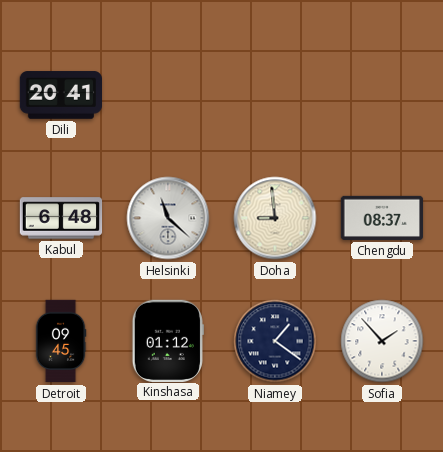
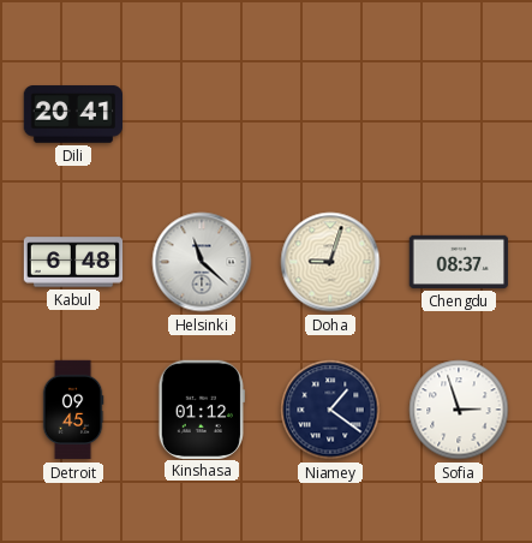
Doha: 8:59 -> 9:03 (330, 262)
Sofia: 1:53 -> 2:57 (459, 410)
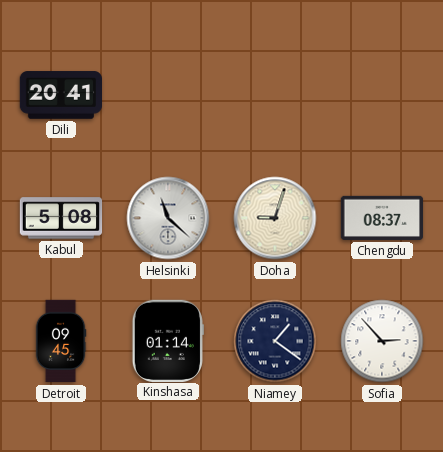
Kabul: 6:48 -> 5:08 (61, 218)
Kinshasa: 01:12 -> 01:14 (168, 340)
Sofia: 2:57 -> 2:53 (382, 341)
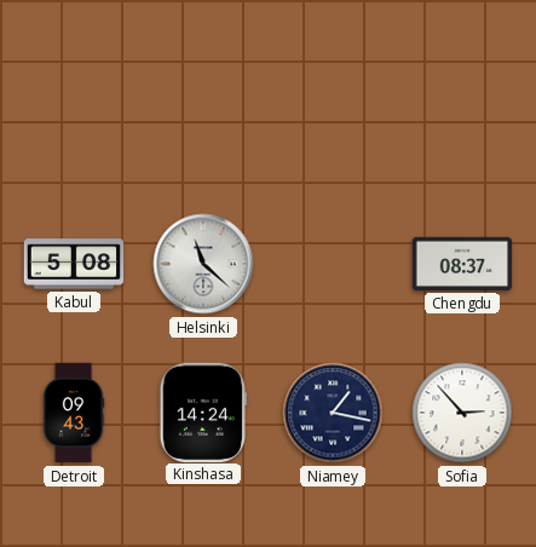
Dili: 20:41 -> none (60, 95)
Doha: 9:03 -> none (275, 218)
Detroit: 09:45 -> 09:43 (74, 413)
Kinshasa: 01:14 -> 14:24 (203, 411)
Niamey: 1:21 -> 1:17 (333, 413)
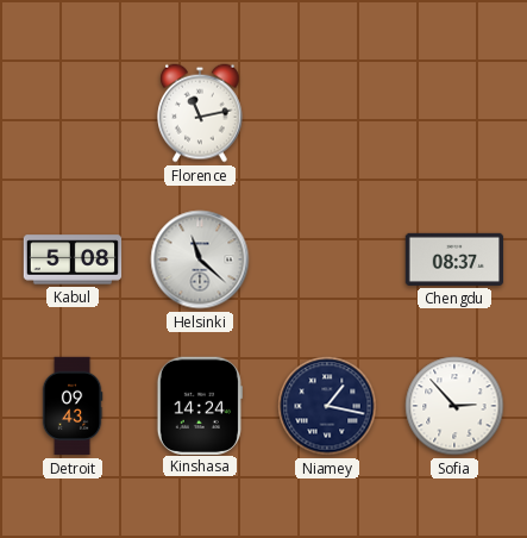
Florence: none -> 11:13 (201, 113)
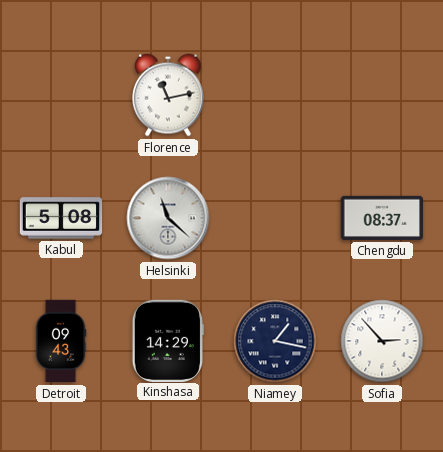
Kinshasa: 14:24 -> 14:29 (168, 340)
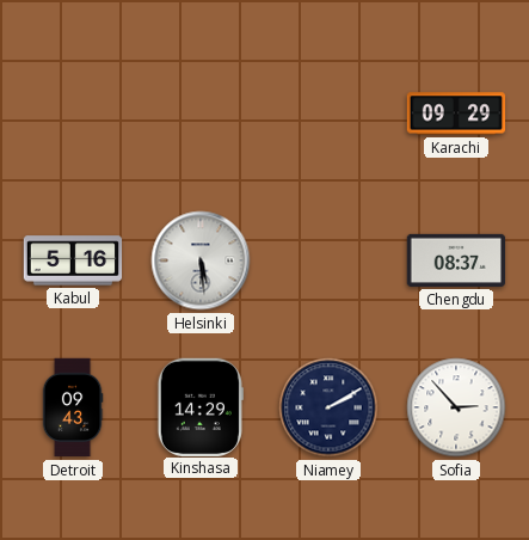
Florence: 11:13 -> none (169, 95)
Karachi: none -> 09:29 (456, 113)
Kabul: 5:08 -> 5:16 (73, 260)
Helsinki: 11:22 -> 5:29 (201, 260)
Niamey: 1:17 -> 2:10 (328, 407)
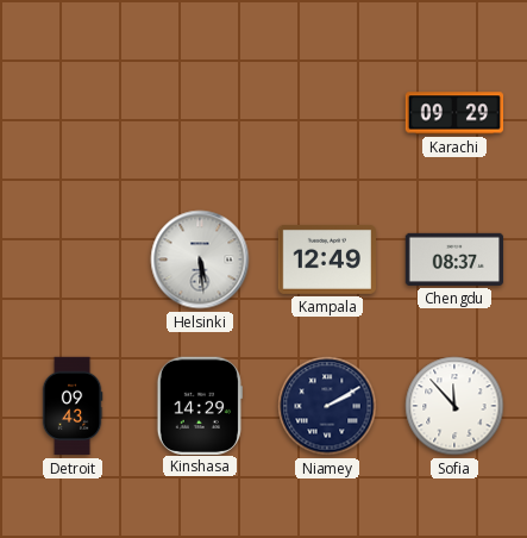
Kabul: 5:16 -> none (73, 260)
Kampala: none -> 12:49 (327, 259)
Sofia: 2:53 -> 11:53 (454, 406)
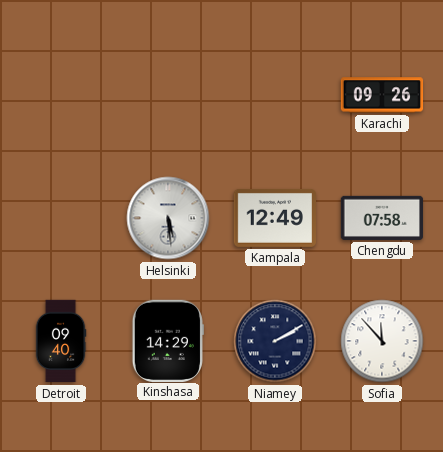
Karachi: 09:29 -> 09:26 (382, 95)
Chengdu: 08:37 -> 07:58 (382, 218)
Detroit: 09:43 -> 09:40 (61, 341)
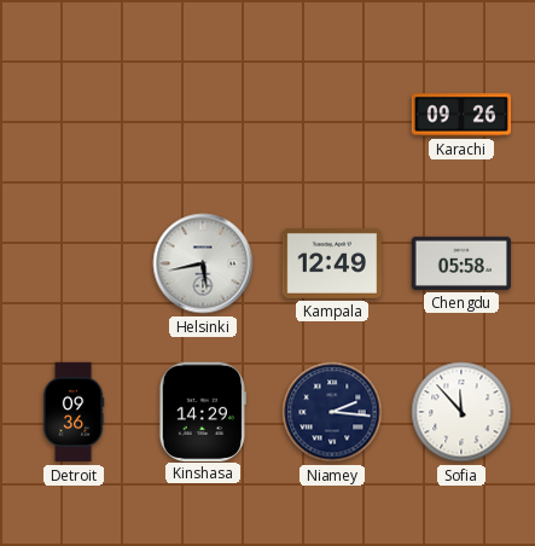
Helsinki: 5:29 -> 5:43 (203, 263)
Chengdu: 07:58 -> 05:58 (461, 263)
Detroit: 09:40 -> 09:36 (74, 412)
Niamey: 2:10 -> 2:16 (332, 412)
